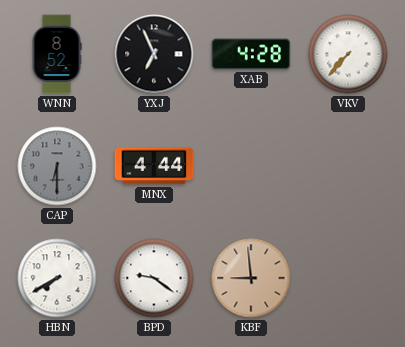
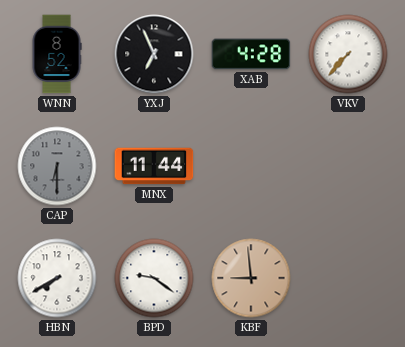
MNX: 4:44 -> 11:44 (154, 166)
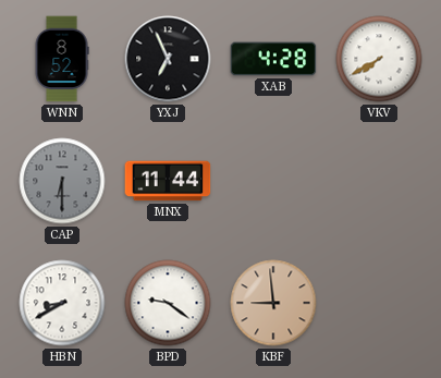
VKV: 7:37 -> 7:40 (379, 59)
HBN: 7:40 -> 8:40 (62, 303)
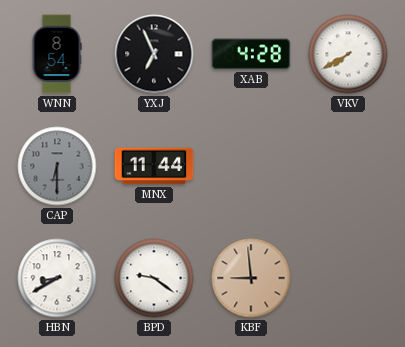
WNN: 8:52 -> 8:54 (57, 54)
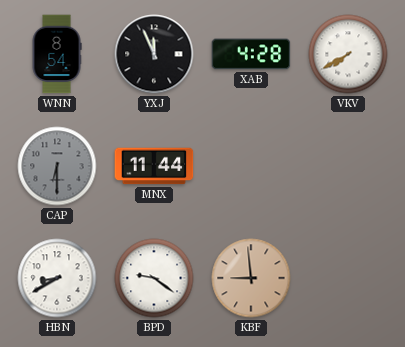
YXJ: 6:56 -> 11:56 (154, 54)
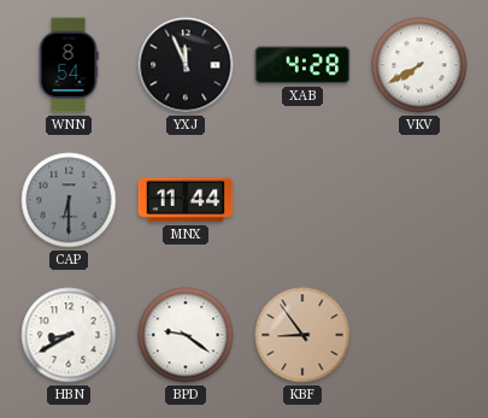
KBF: 8:59 -> 8:54 (302, 335)
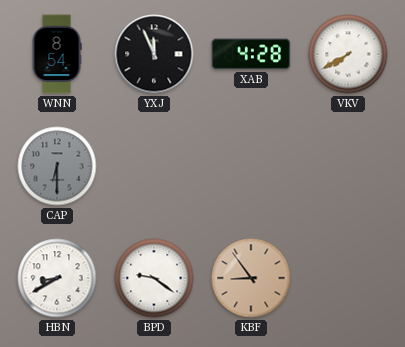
MNX: 11:44 -> none (186, 200)
